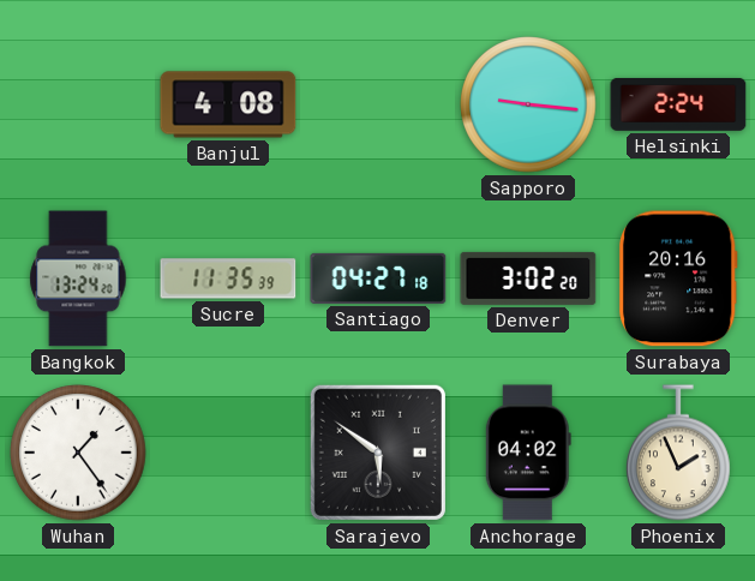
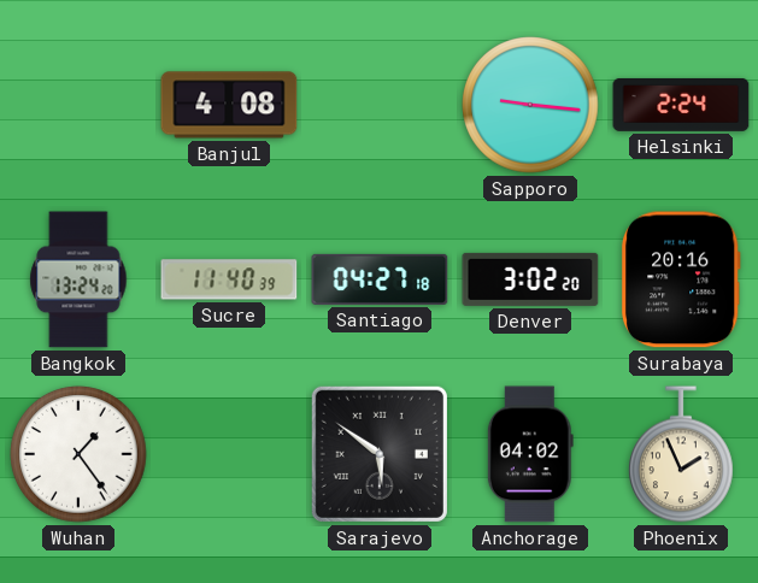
Sucre: 11:35 -> 11:40 (229, 279)
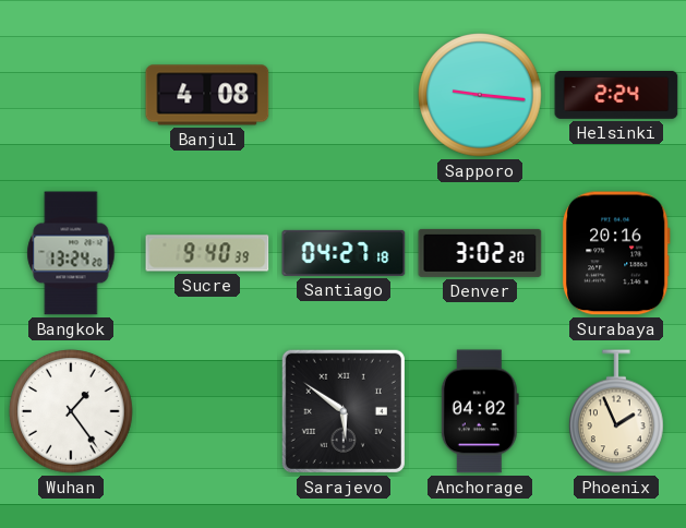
Sucre: 11:40 -> 9:40 (207, 253)
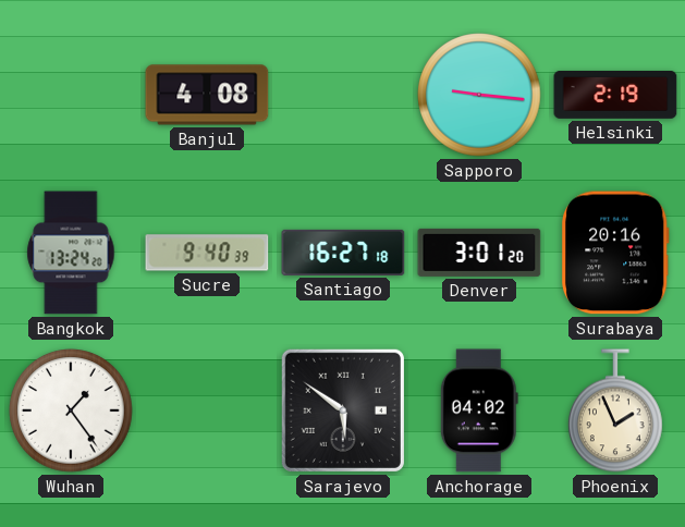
Helsinki: 2:24 -> 2:19 (615, 95)
Santiago: 04:27 -> 16:27 (343, 253)
Denver: 3:02 -> 3:01 (479, 253)
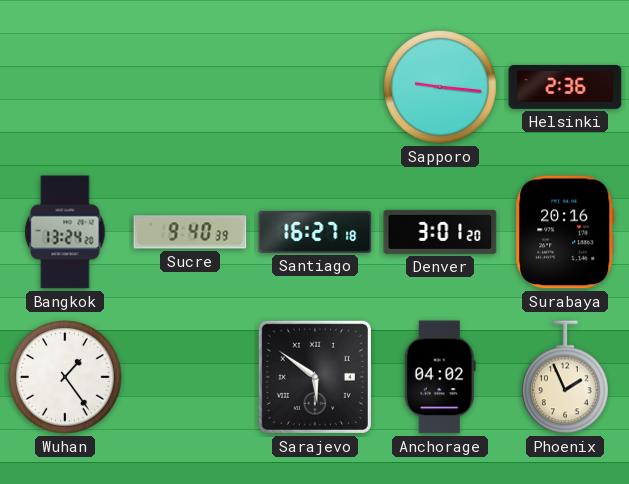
Banjul: 4:08 -> none (207, 95)
Helsinki: 2:19 -> 2:36 (565, 87)
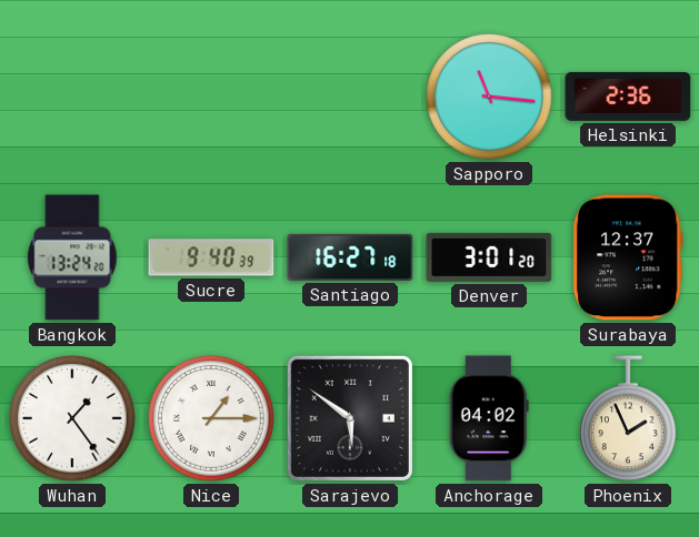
Sapporo: 9:16 -> 11:16 (489, 97)
Surabaya: 20:16 -> 12:37 (628, 257)
Nice: none -> 1:15 (211, 418)
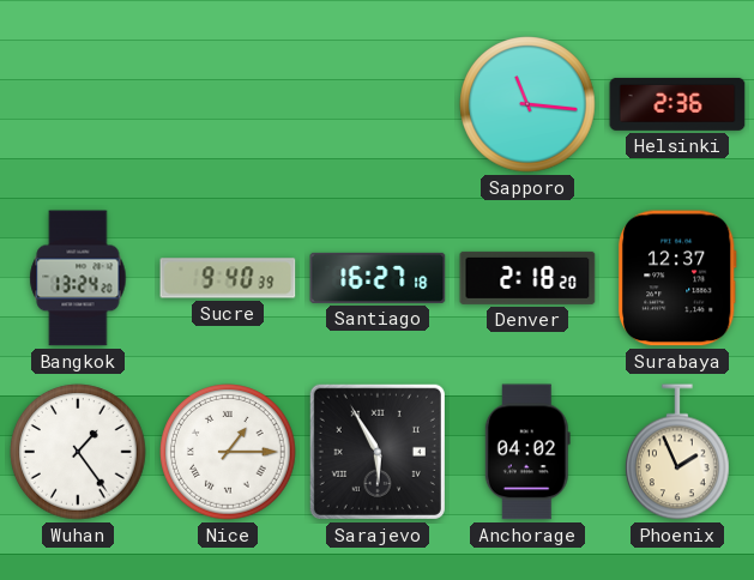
Denver: 3:01 -> 2:18 (527, 278)
Sarajevo: 5:51 -> 5:55 (378, 452)
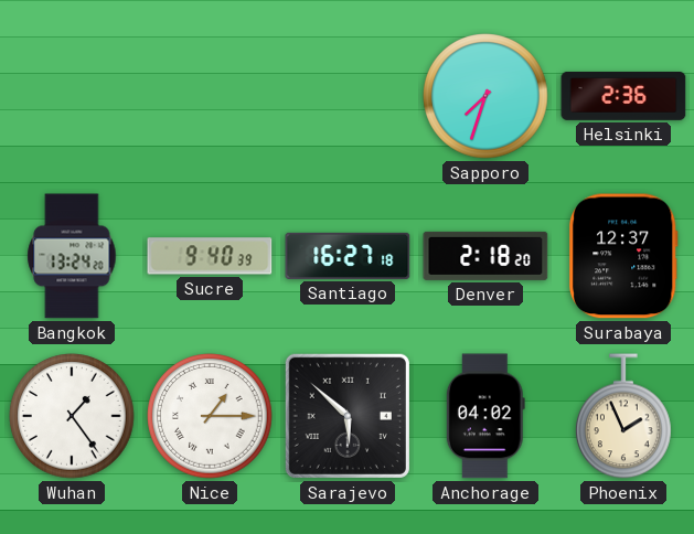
Sapporo: 11:16 -> 7:33 (485, 96)
Sarajevo: 5:55 -> 5:52 (348, 416)
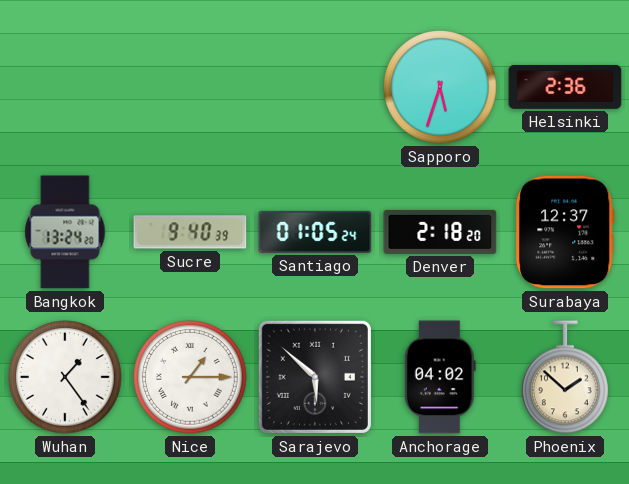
Sapporo: 7:33 -> 5:33 (440, 87)
Santiago: 16:27 -> 01:05 (315, 232)
Phoenix: 1:56 -> 1:52 (566, 377)
